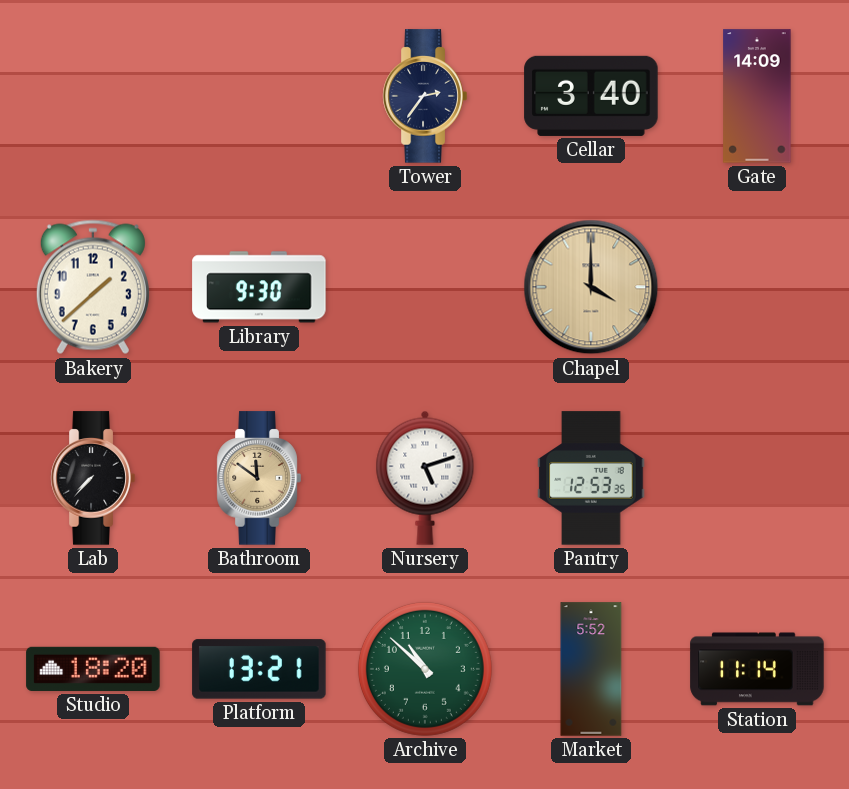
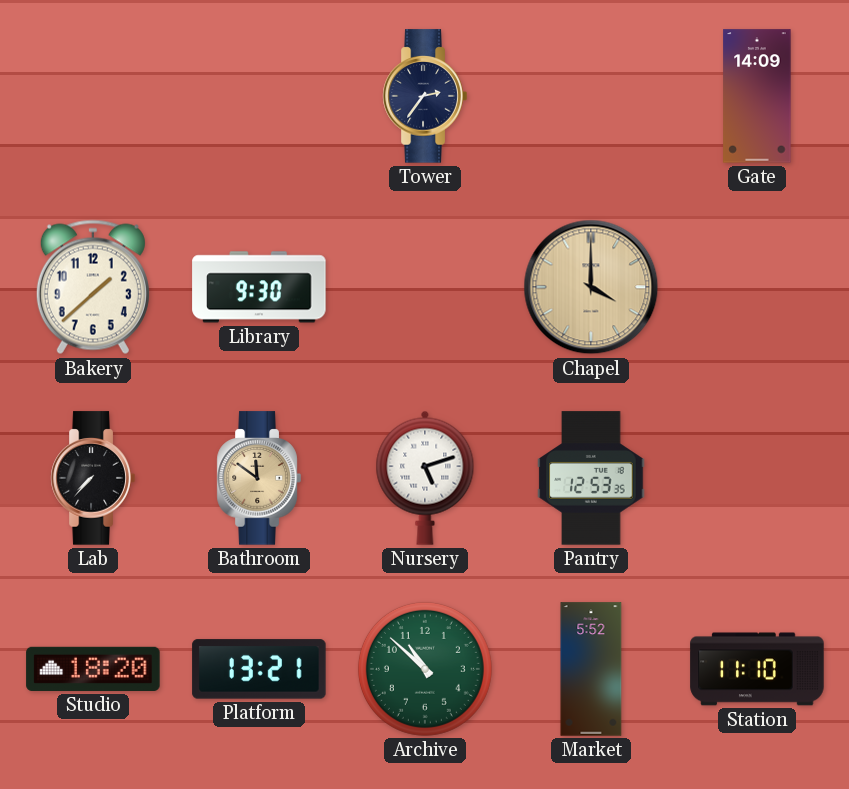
Cellar: 3:40 -> none (591, 96)
Station: 11:14 -> 11:10 (757, 669)
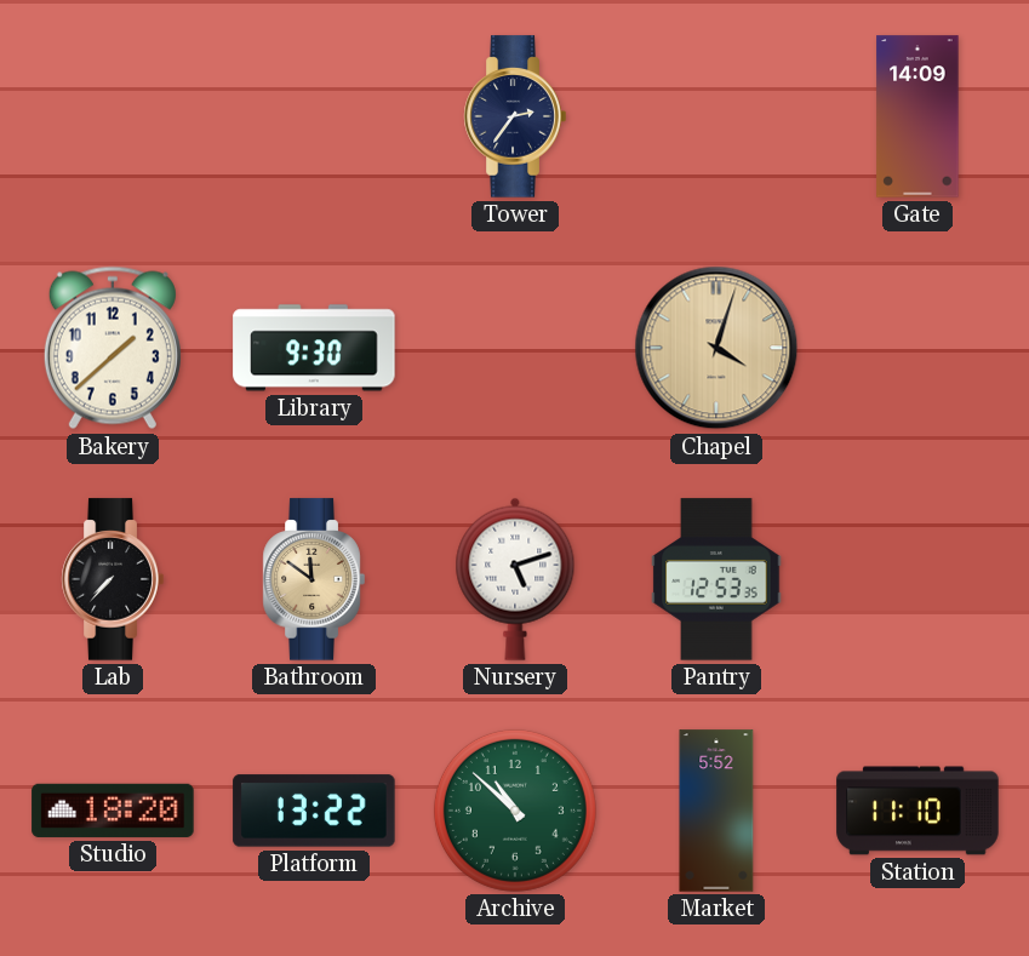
Chapel: 4:00 -> 4:03 (716, 348)
Platform: 13:21 -> 13:22 (314, 811)
